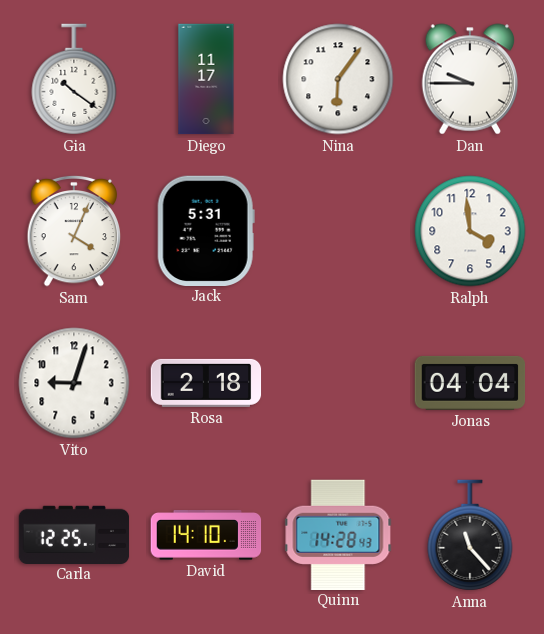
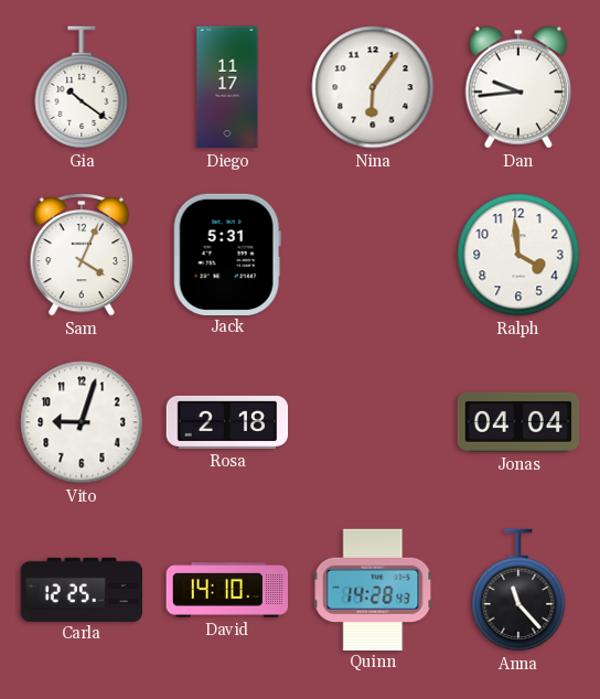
Dan: 9:45 -> 9:44 (517, 87)
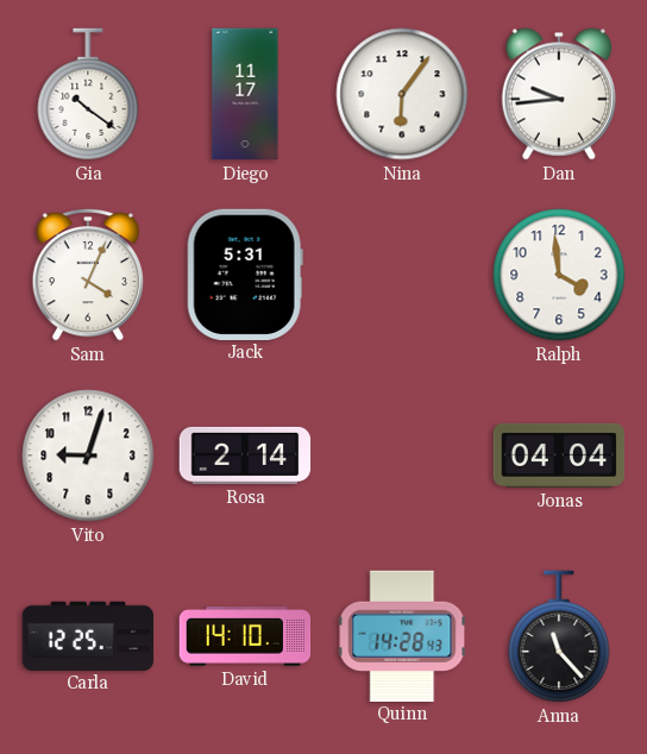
Rosa: 2:18 -> 2:14 (245, 455)
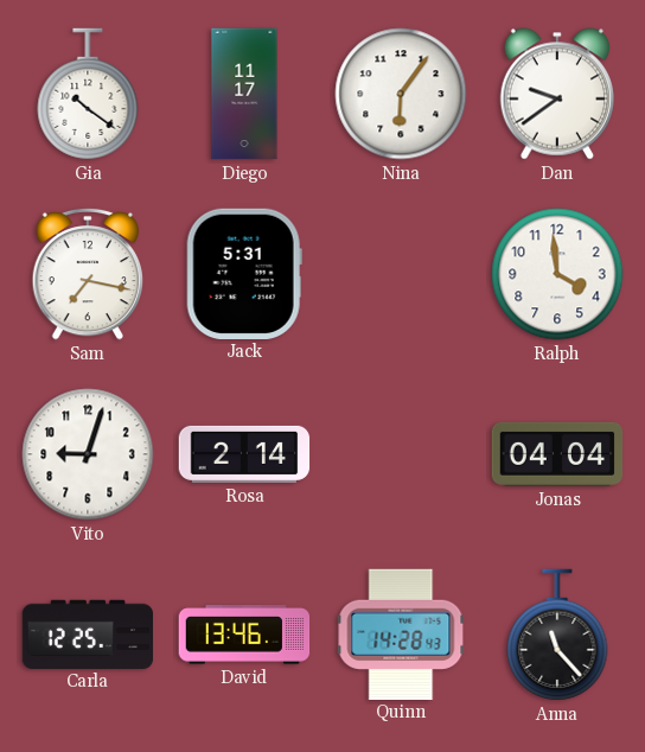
Dan: 9:44 -> 9:39 (556, 94)
Sam: 4:04 -> 7:17 (88, 274)
David: 14:10 -> 13:46 (244, 635)
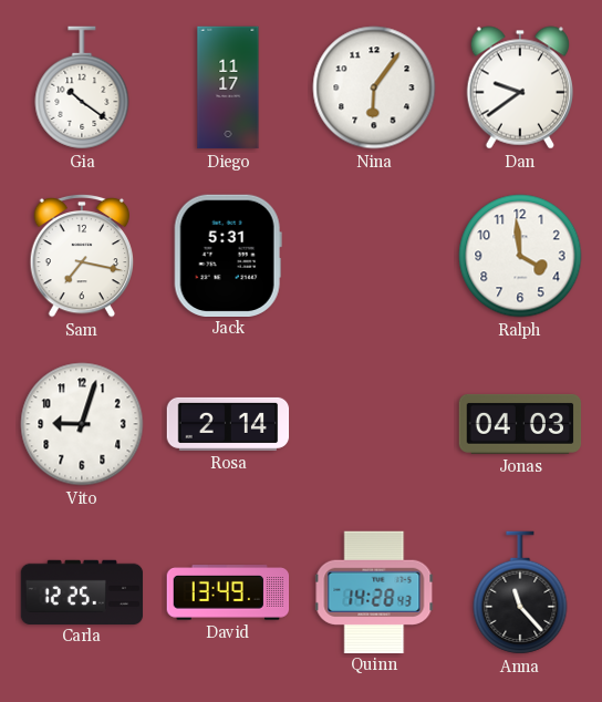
Jonas: 04:04 -> 04:03 (520, 424)
David: 13:46 -> 13:49 (228, 592)
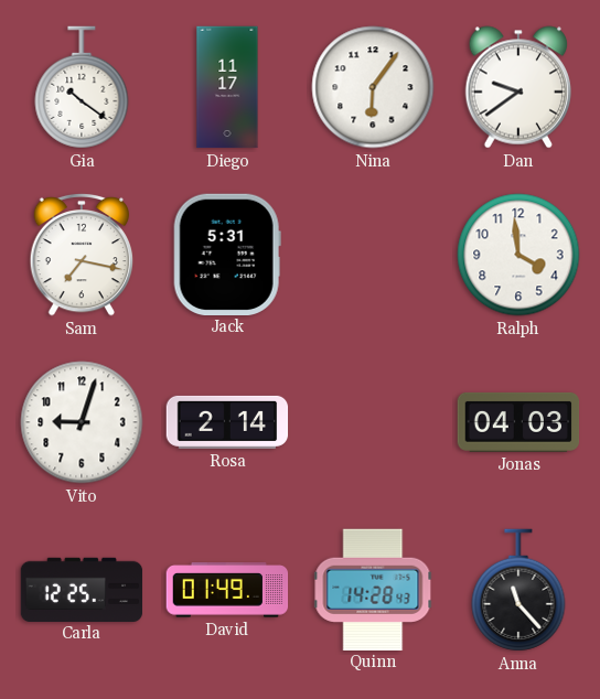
David: 13:49 -> 01:49 (227, 590)
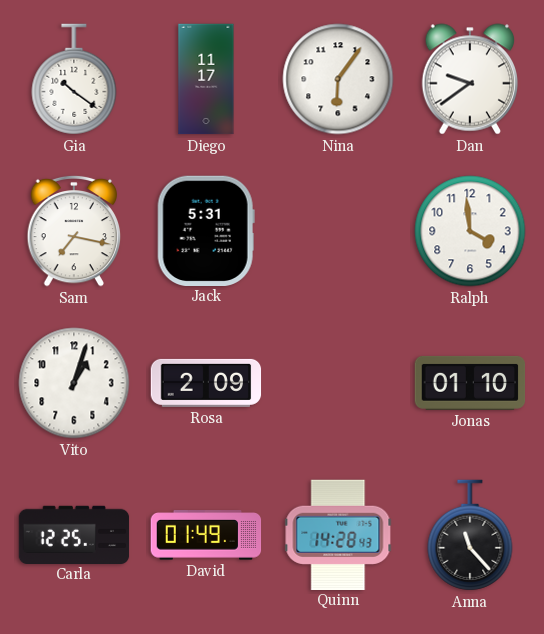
Vito: 9:03 -> 1:03 (74, 383)
Rosa: 2:14 -> 2:09 (206, 383)
Jonas: 04:03 -> 01:10 (470, 383)
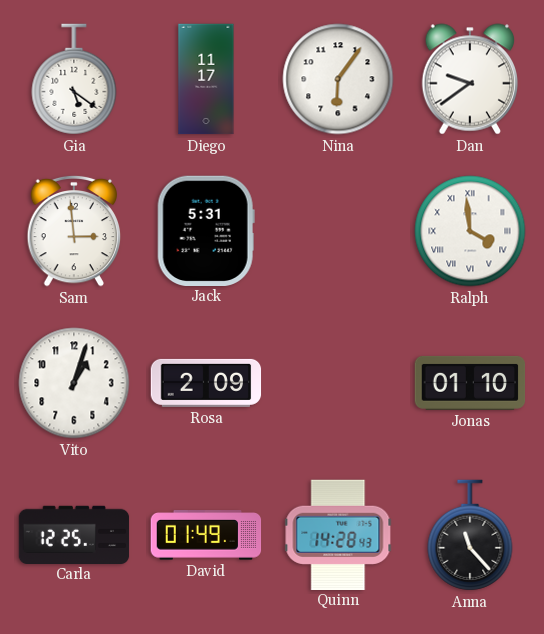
Gia: 10:21 -> 5:21 (74, 79)
Sam: 7:17 -> 2:59 (74, 231)
Ralph numerals: Arabic -> Roman (470, 231)
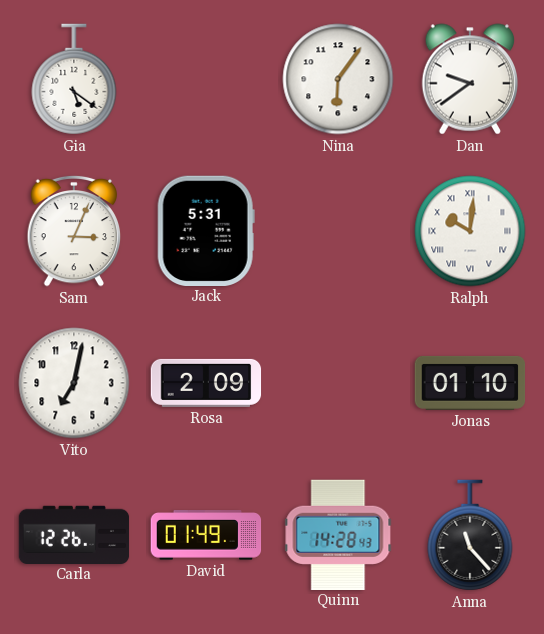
Diego: 11:17 -> none (206, 79)
Sam: 2:59 -> 3:04 (74, 231)
Ralph: 3:59 -> 10:01 (470, 231)
Vito: 1:03 -> 7:02 (74, 383)
Carla: 12:25 -> 12:26 (74, 534)
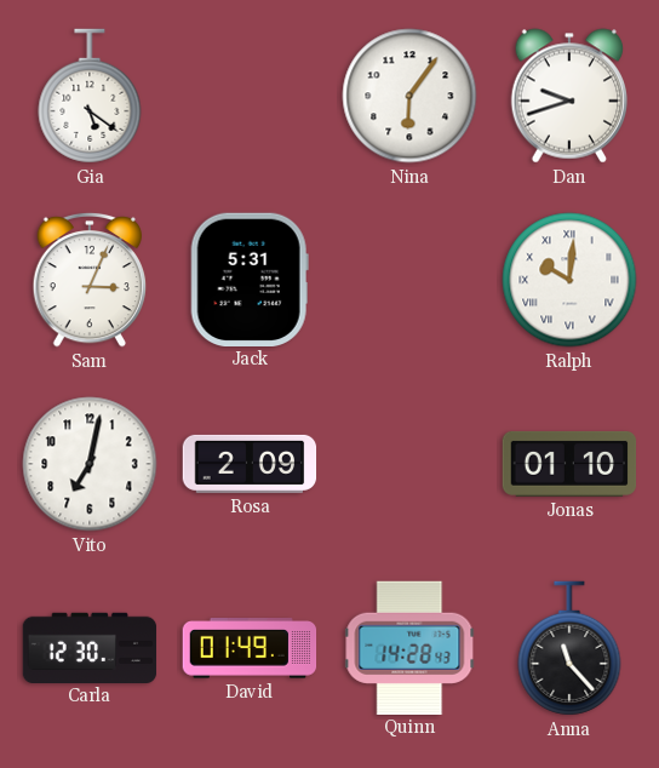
Dan: 9:39 -> 9:42 (568, 96)
Carla: 12:26 -> 12:30 (90, 647)
